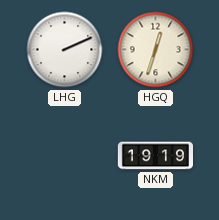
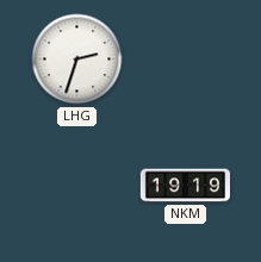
LHG: 2:11 -> 2:33 (77, 60)
HGQ: 12:33 -> none (156, 50)
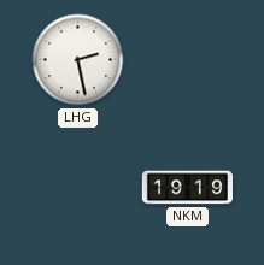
LHG: 2:33 -> 2:28 (78, 60)
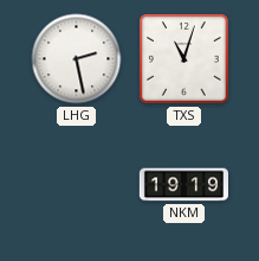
TXS: none -> 11:03 (184, 59)
